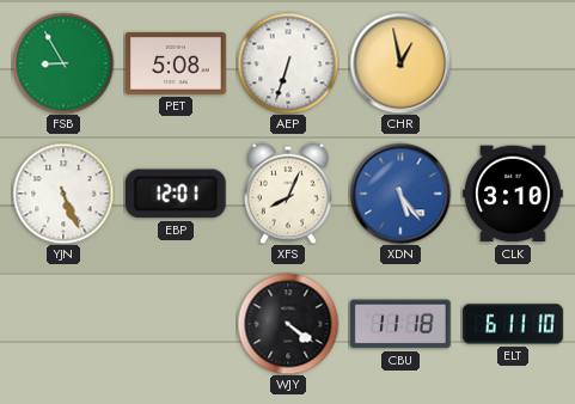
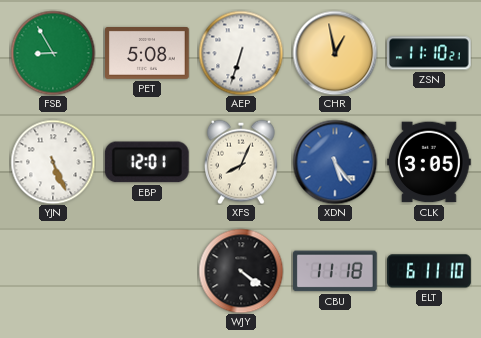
ZSN: none -> 11:10 (430, 53)
CLK: 3:10 -> 3:05 (430, 162)
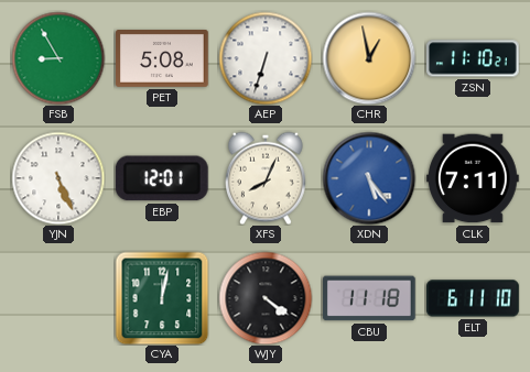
CLK: 3:05 -> 7:11 (474, 178)
CYA: none -> 12:02 (162, 298)
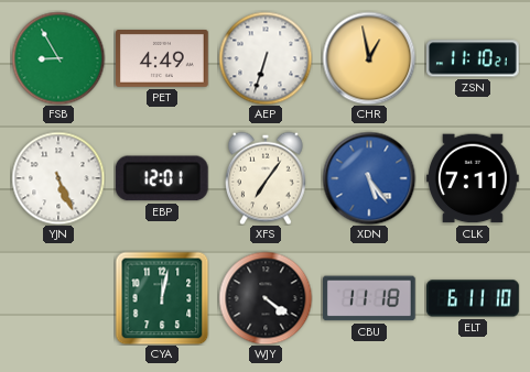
PET: 5:08 -> 4:49 (162, 59)
XFS: 8:04 -> 7:06 (267, 178)
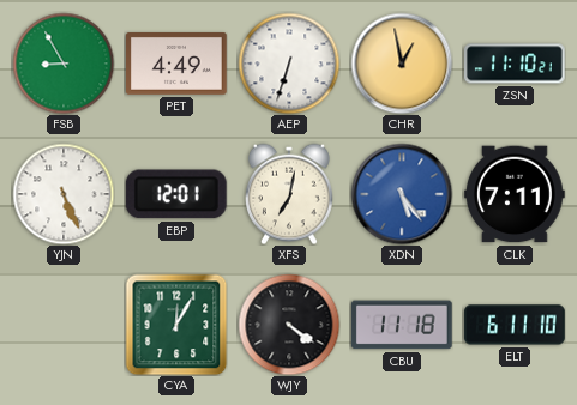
XFS: 7:06 -> 7:02 (290, 194)
CYA: 12:02 -> 12:05 (176, 325)
